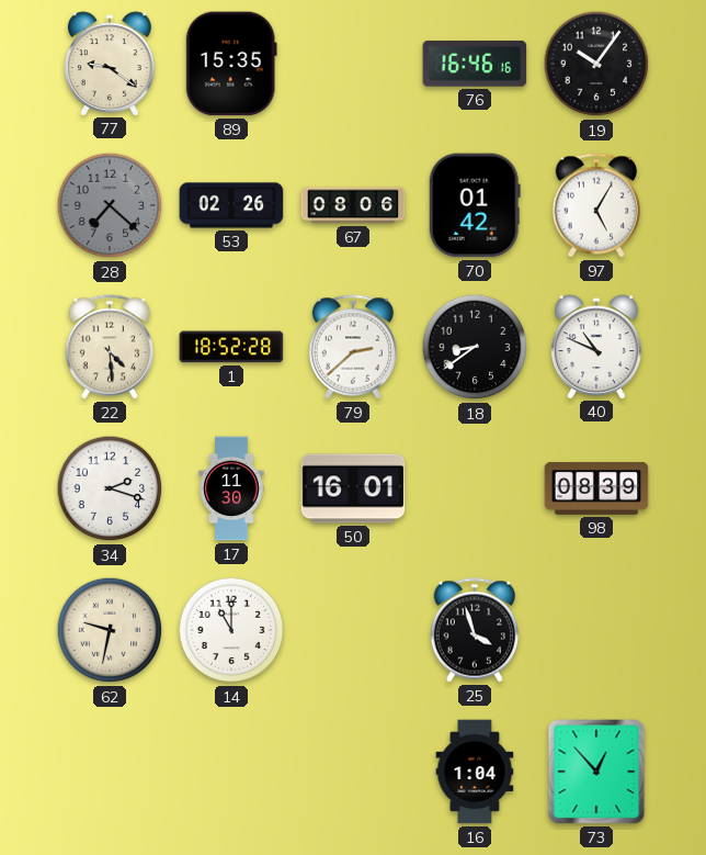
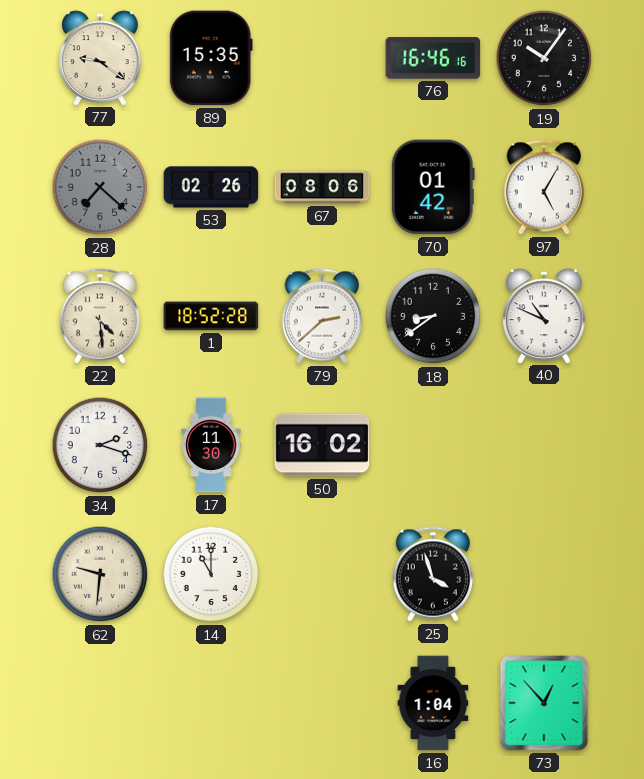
50: 16:01 -> 16:02 (322, 445)
98: 08:39 -> none (596, 488)
62: 9:32 -> 9:31 (100, 574)
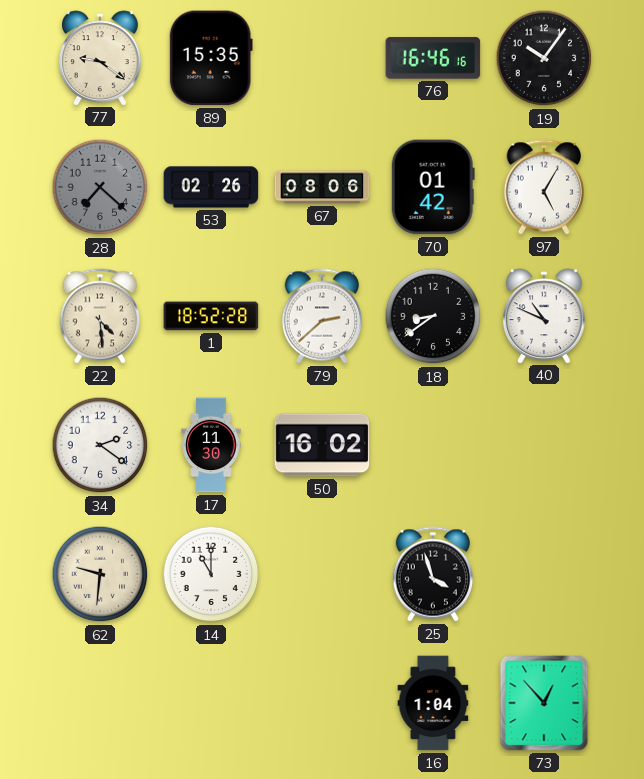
34: 2:18 -> 2:21 (100, 445)
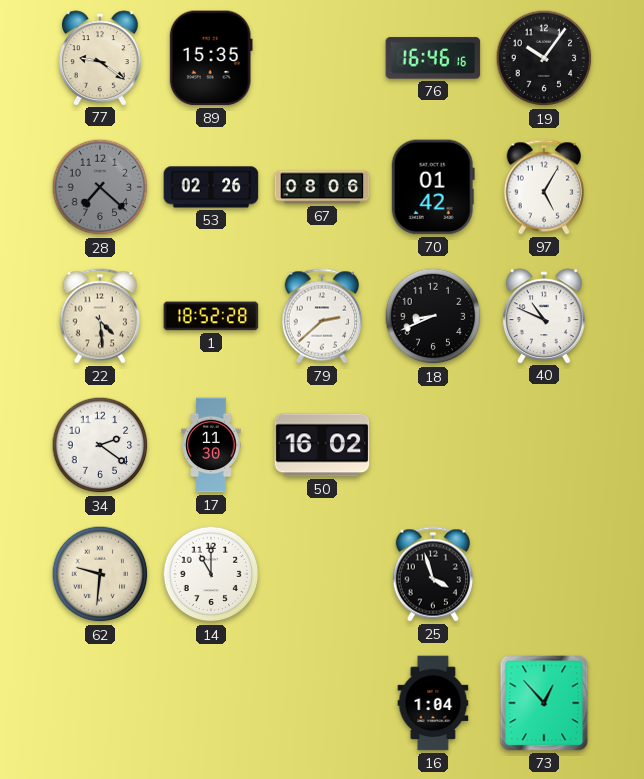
18: 8:39 -> 8:41 (433, 316)
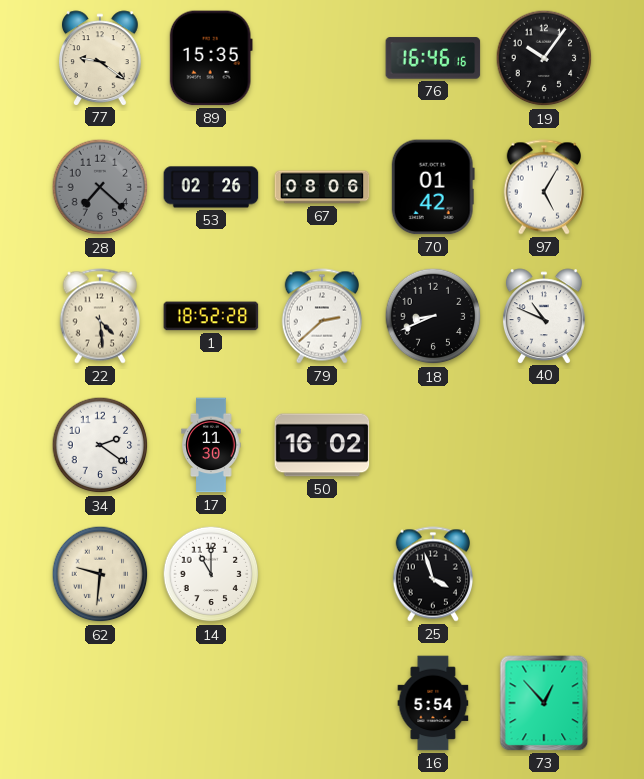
16: 1:04 -> 5:54 (433, 703)
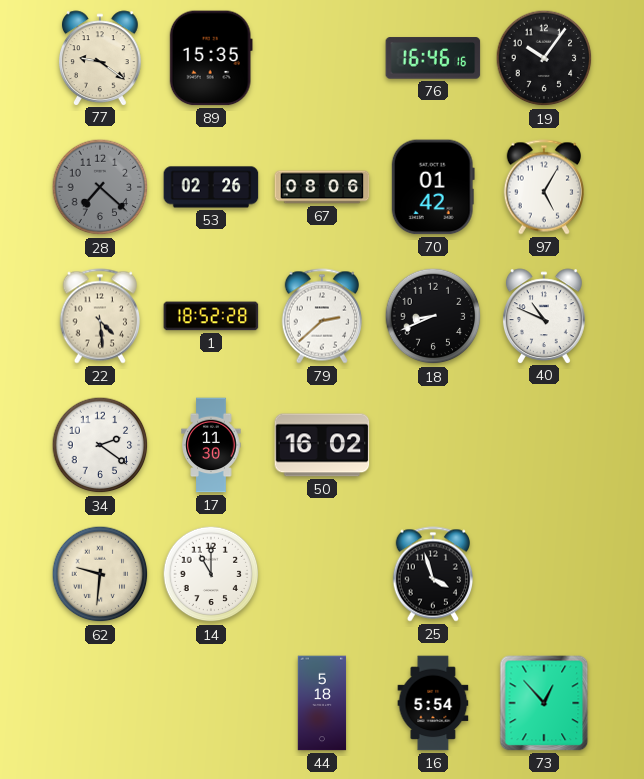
44: none -> 5:18 (322, 703)
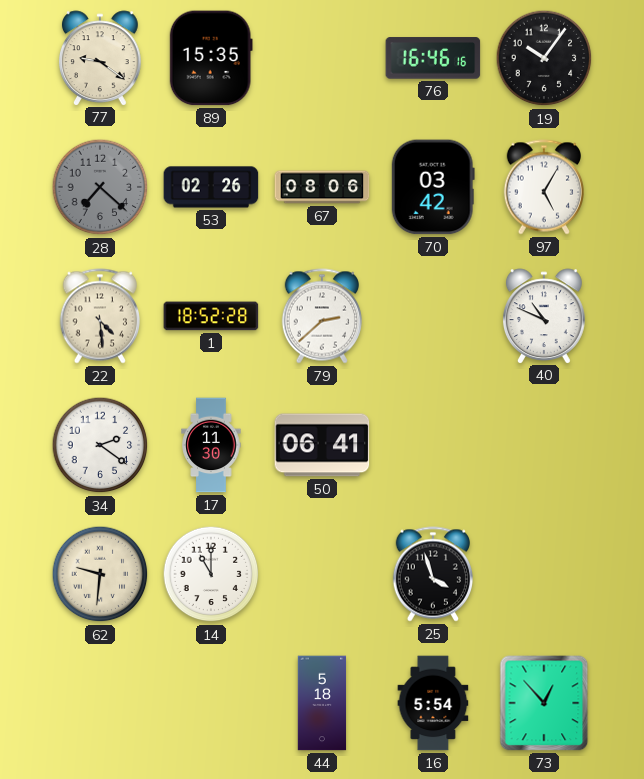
70: 01:42 -> 03:42 (433, 187)
18: 8:41 -> none (433, 316)
50: 16:02 -> 06:41 (322, 445)
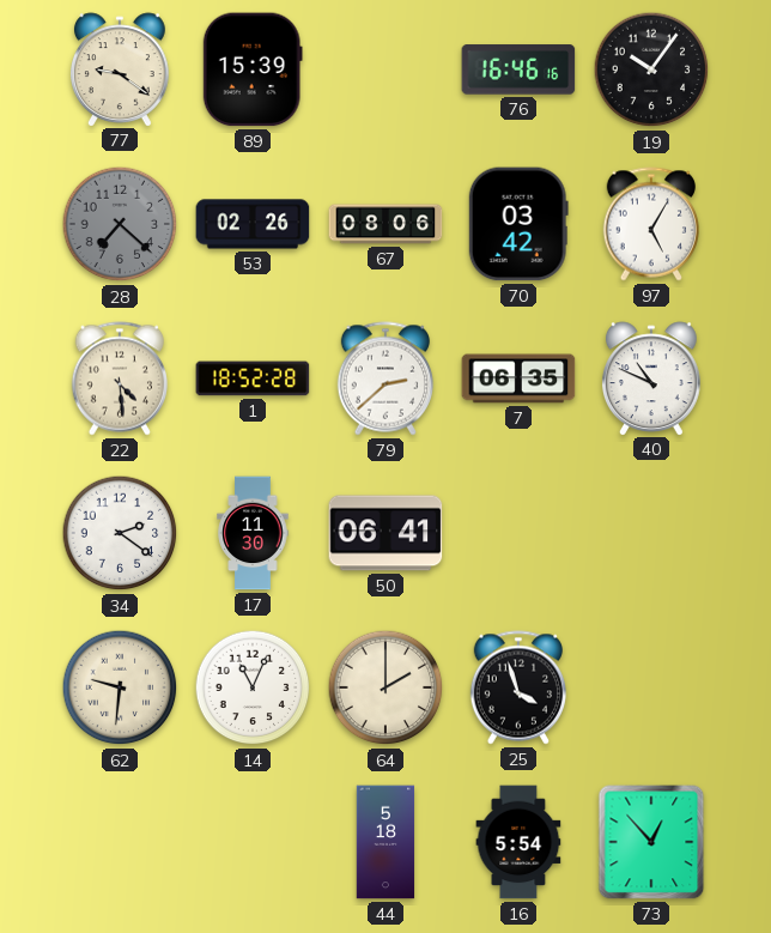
89: 15:35 -> 15:39 (253, 69)
7: none -> 06:35 (518, 378)
14: 11:00 -> 11:04 (253, 687)
64: none -> 2:00 (385, 687)
